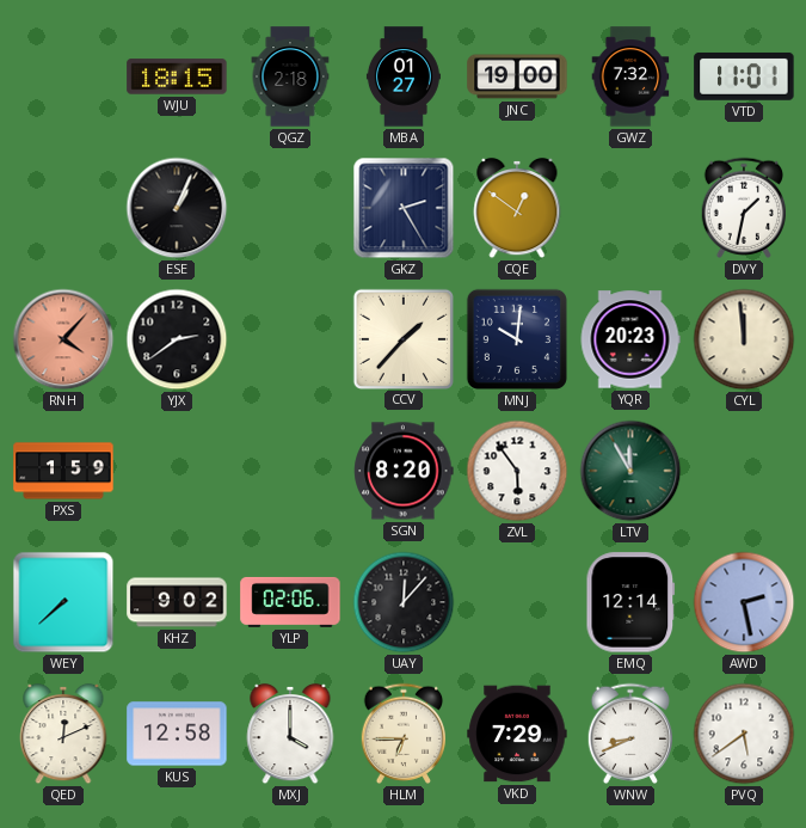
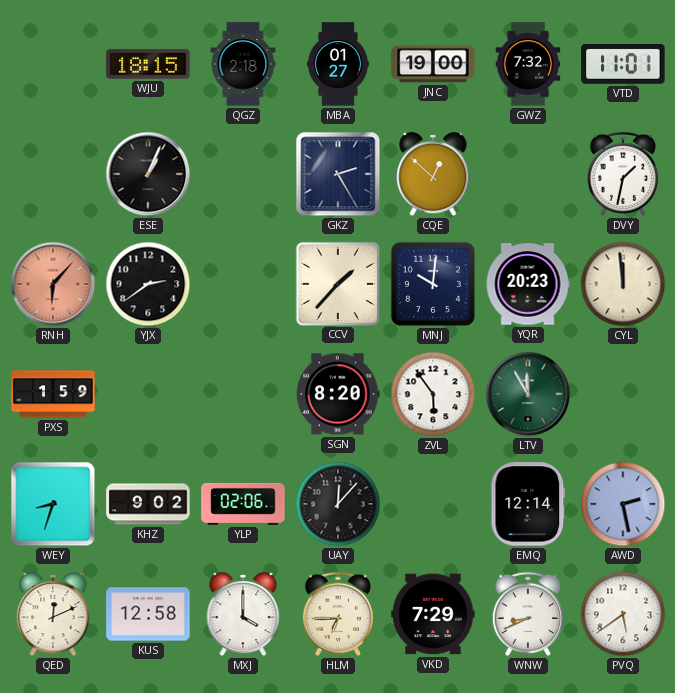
CQE: 12:51 -> 12:52 (433, 174)
RNH: 4:07 -> 6:07 (53, 284)
WEY: 7:38 -> 8:33 (53, 504)
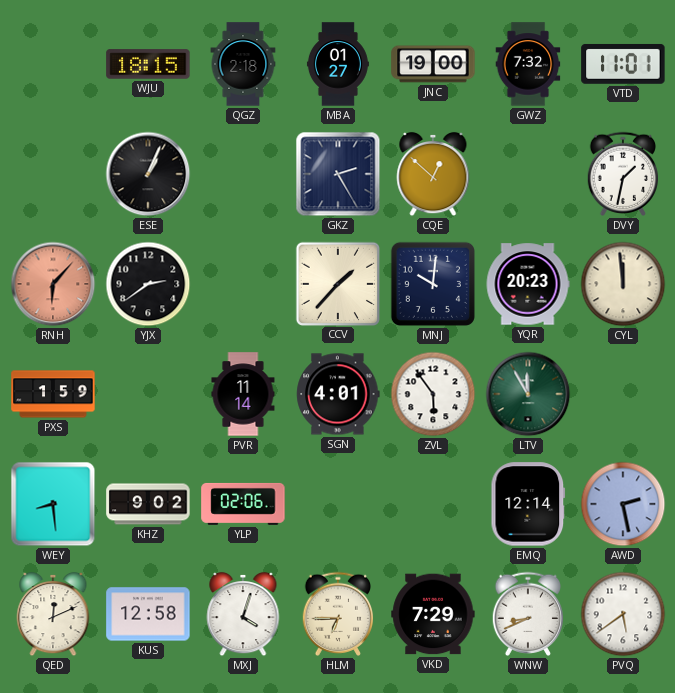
PVR: none -> 11:14 (243, 394)
SGN: 8:20 -> 4:01 (338, 394)
WEY: 8:33 -> 8:29 (53, 504)
UAY: 12:07 -> none (338, 504)
MXJ: 4:00 -> 4:03 (243, 614)
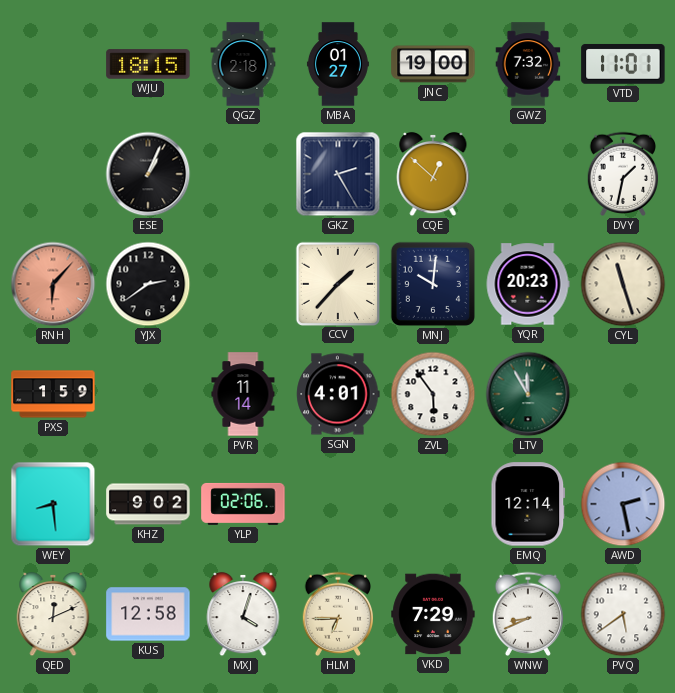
CYL: 11:59 -> 11:27 (623, 284)
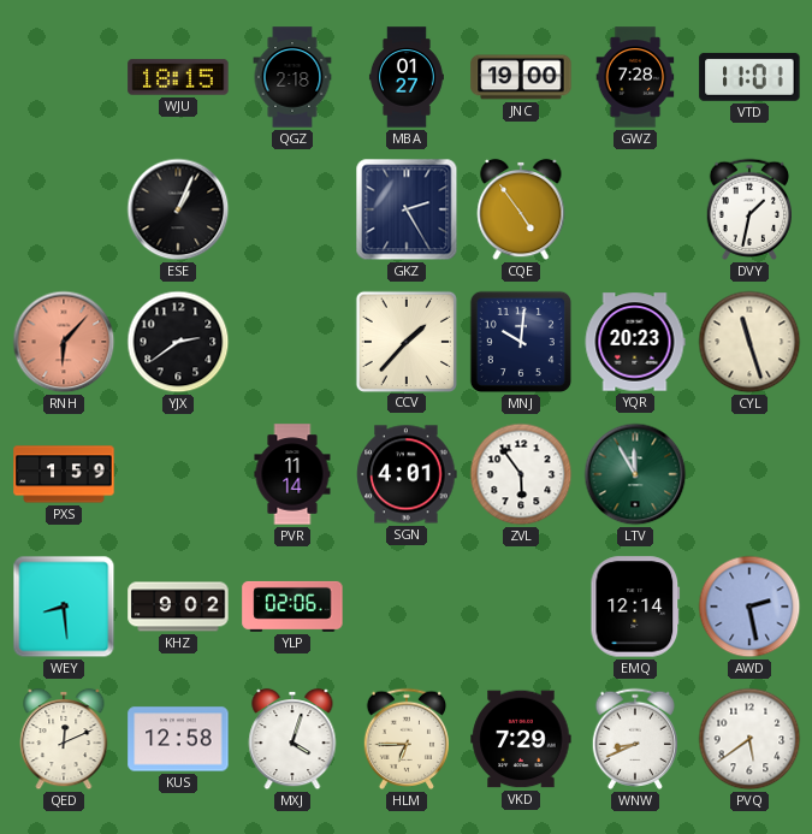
GWZ: 7:32 -> 7:28 (635, 77)
CQE: 12:52 -> 4:54 (521, 209)
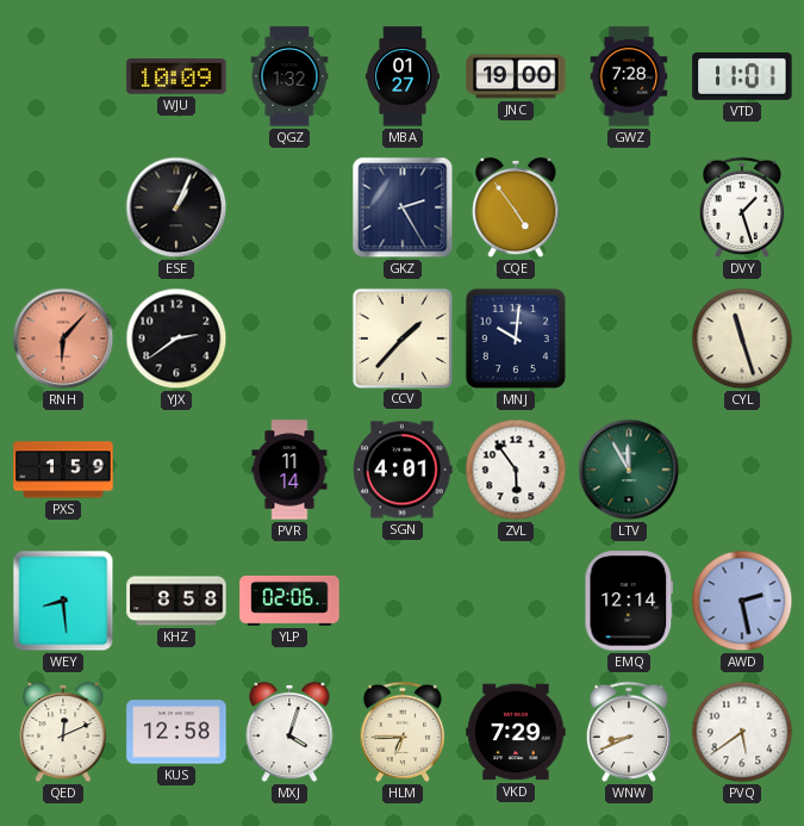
WJU: 18:15 -> 10:09 (176, 76)
QGZ: 2:18 -> 1:32 (289, 76)
DVY: 1:32 -> 1:27 (742, 207)
YQR: 20:23 -> none (635, 342)
KHZ: 9:02 -> 8:58 (176, 601)
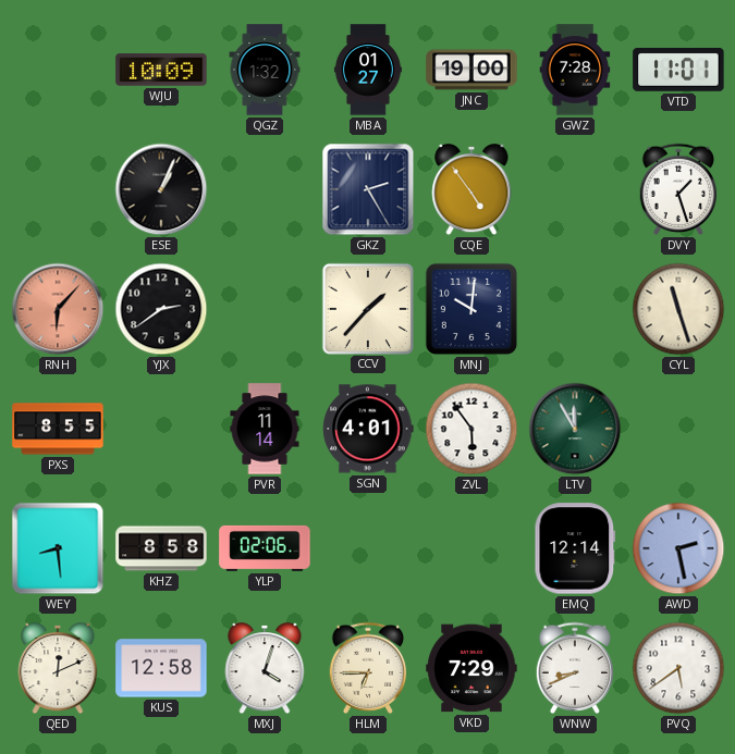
PXS: 1:59 -> 8:55 (58, 429)
